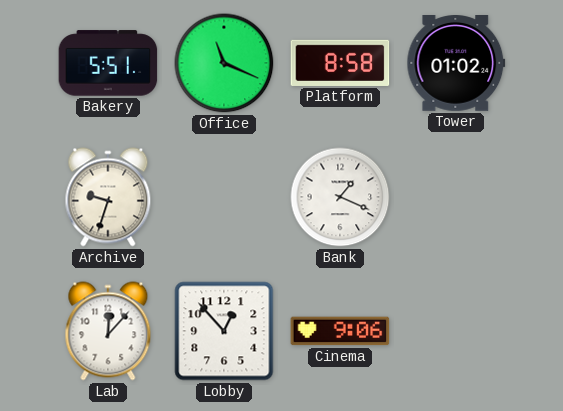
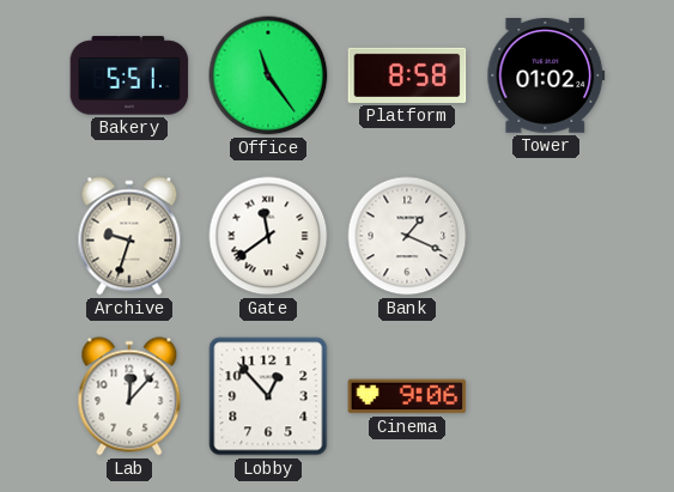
Office: 11:19 -> 11:24 (268, 75)
Gate: none -> 11:39 (268, 236)
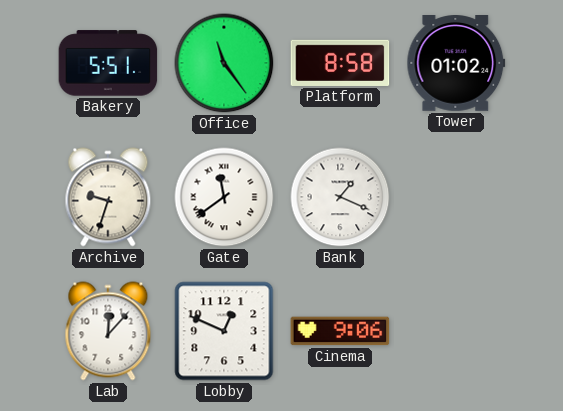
Lobby: 12:53 -> 12:49 (224, 331)
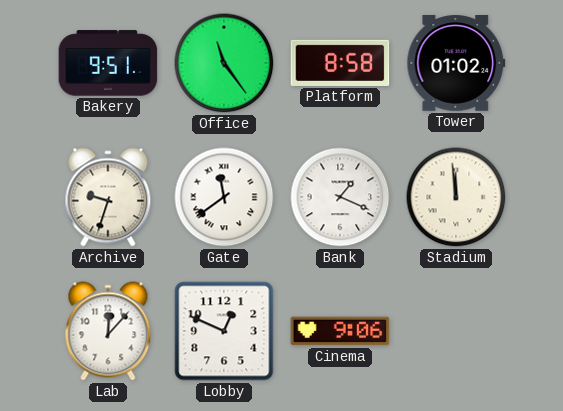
Bakery: 5:51 -> 9:51 (108, 63)
Stadium: none -> 11:59 (456, 197)
